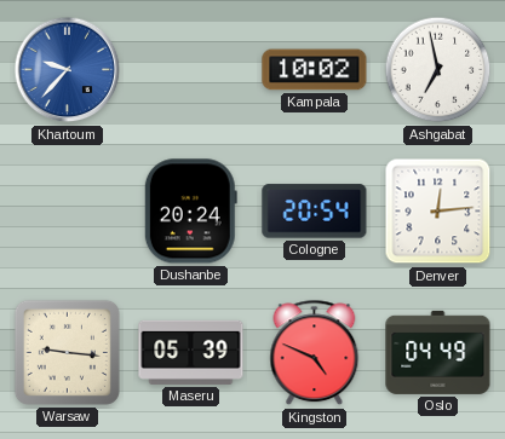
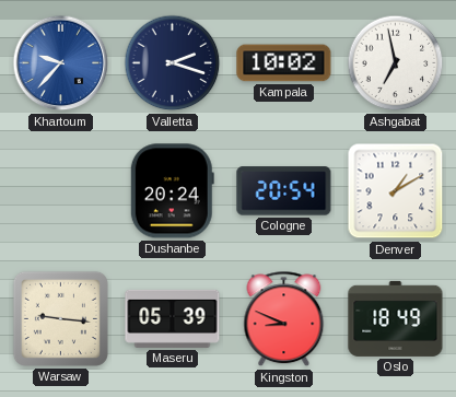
Valletta: none -> 2:18 (173, 63)
Denver: 12:14 -> 1:10 (396, 191)
Kingston: 4:49 -> 8:49 (284, 319)
Oslo: 04:49 -> 18:49 (396, 318)
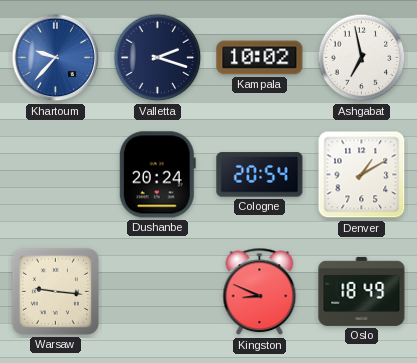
Maseru: 05:39 -> none (173, 318)
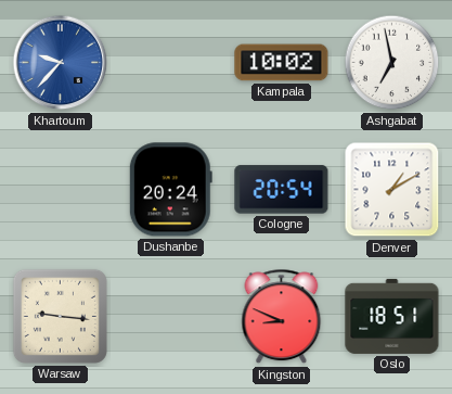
Valletta: 2:18 -> none (158, 58)
Oslo: 18:49 -> 18:51 (392, 316)
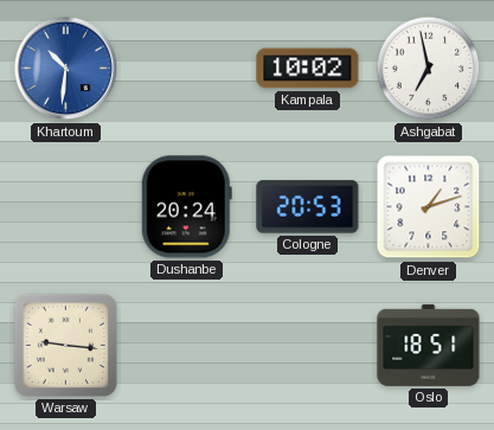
Khartoum: 9:37 -> 10:31 (66, 69)
Cologne: 20:54 -> 20:53 (308, 207)
Denver: 1:10 -> 1:12 (429, 207)
Kingston: 8:49 -> none (282, 317)
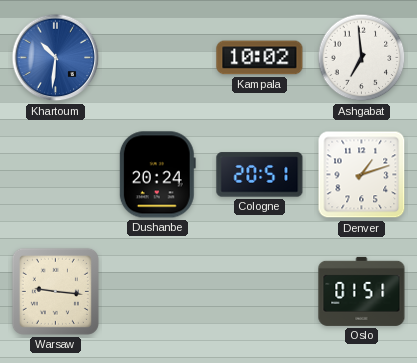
Ashgabat: 6:58 -> 6:59 (362, 58)
Cologne: 20:53 -> 20:51 (260, 175)
Oslo: 18:51 -> 01:51 (362, 291)
